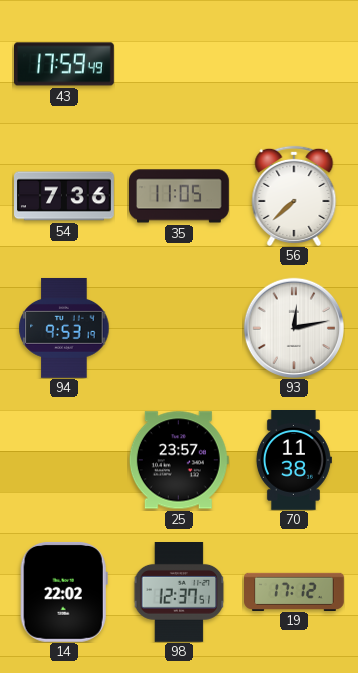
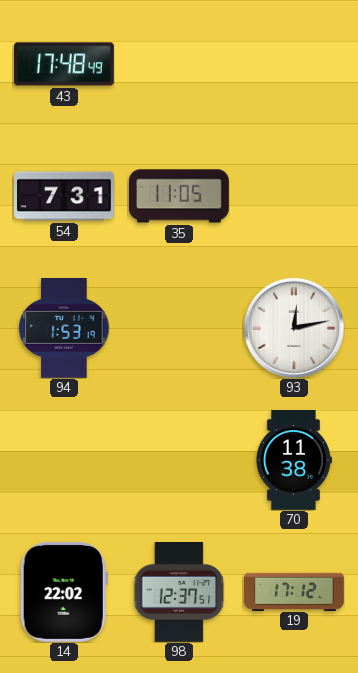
43: 17:59 -> 17:48 (65, 64)
54: 7:36 -> 7:31 (65, 196)
56: 7:38 -> none (294, 196)
94: 9:53 -> 1:53 (64, 328)
25: 23:57 -> none (179, 460)
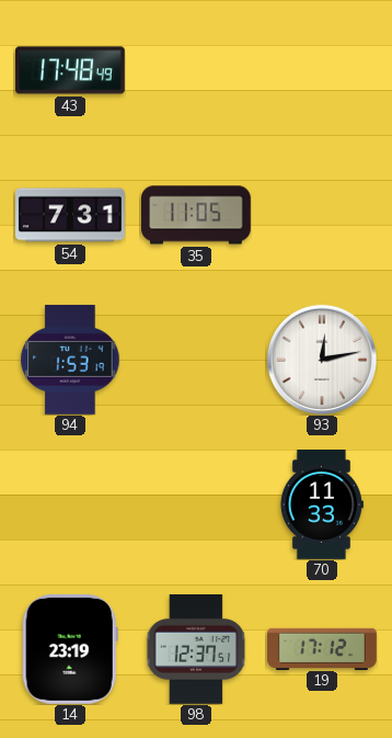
70: 11:38 -> 11:33 (321, 506)
14: 22:02 -> 23:19 (70, 649)
